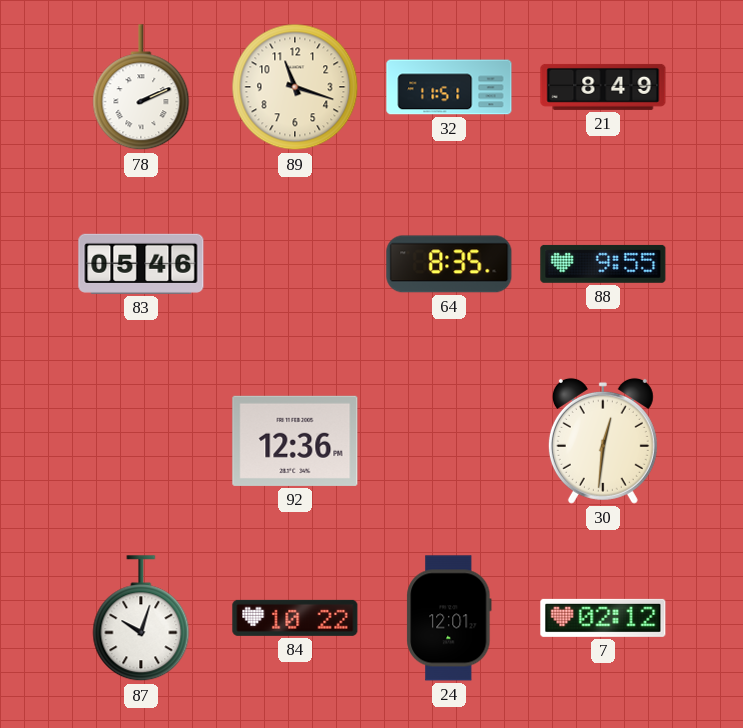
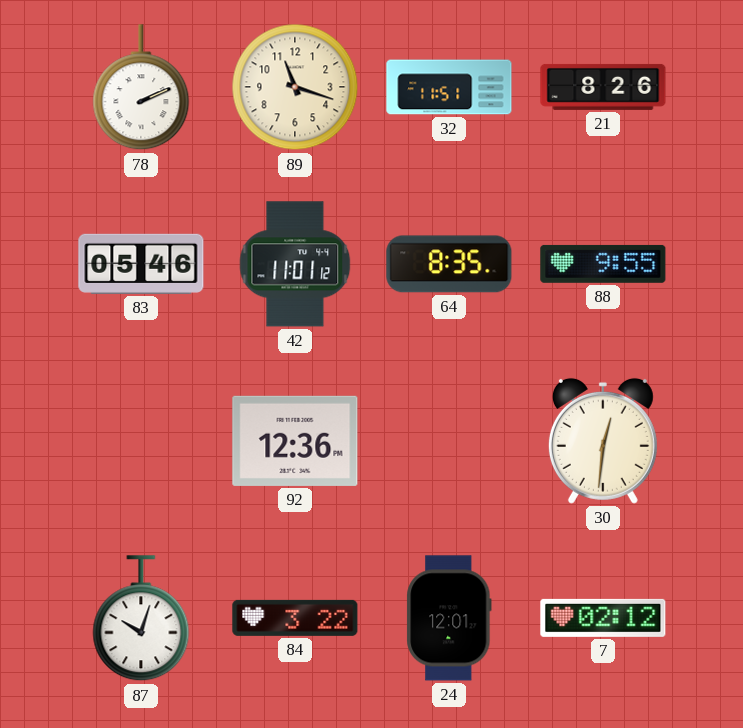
21: 8:49 -> 8:26 (603, 87)
42: none -> 11:01 (295, 264)
84: 10:22 -> 3:22 (295, 618)
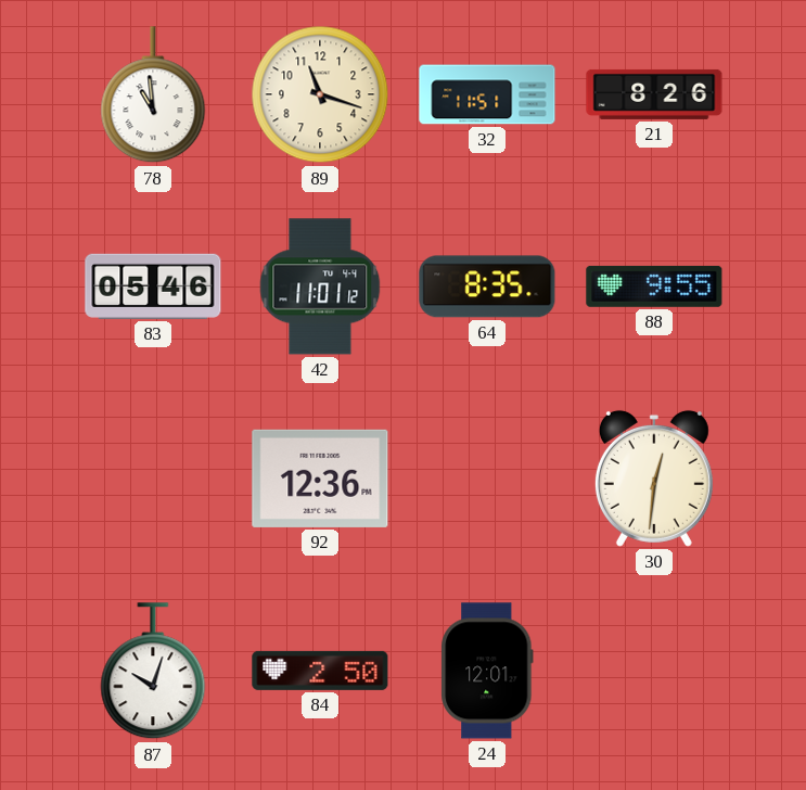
78: 2:11 -> 10:59 (153, 95)
84: 3:22 -> 2:50 (320, 671)
7: 02:12 -> none (603, 618)
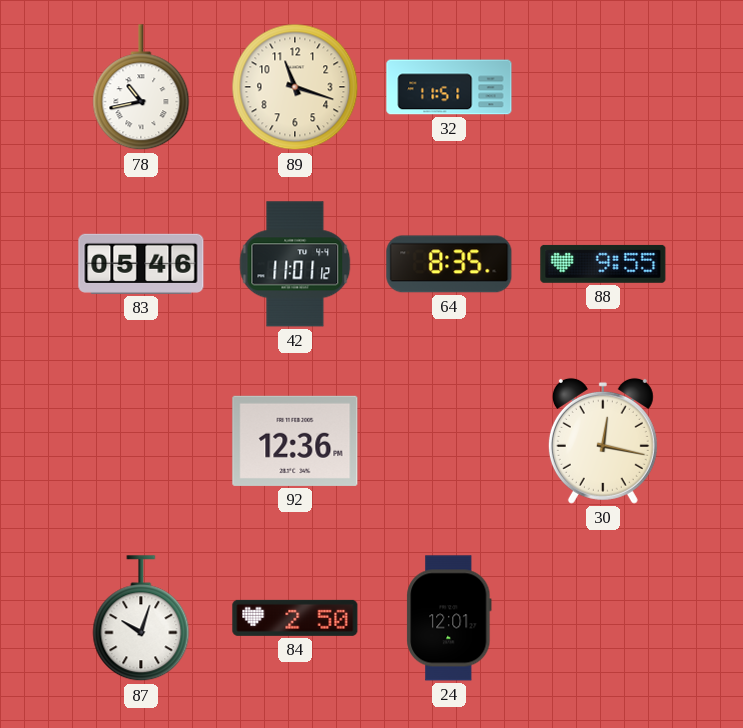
78: 10:59 -> 10:43 (141, 88)
21: 8:26 -> none (654, 94)
30: 12:31 -> 12:17 (603, 441)
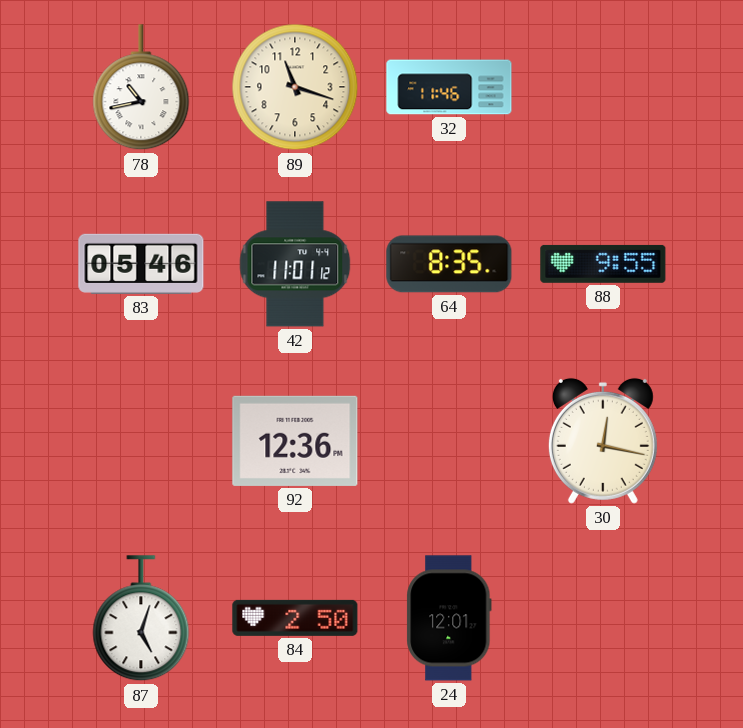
32: 11:51 -> 11:46 (449, 87)
87: 10:03 -> 5:03 (141, 619)
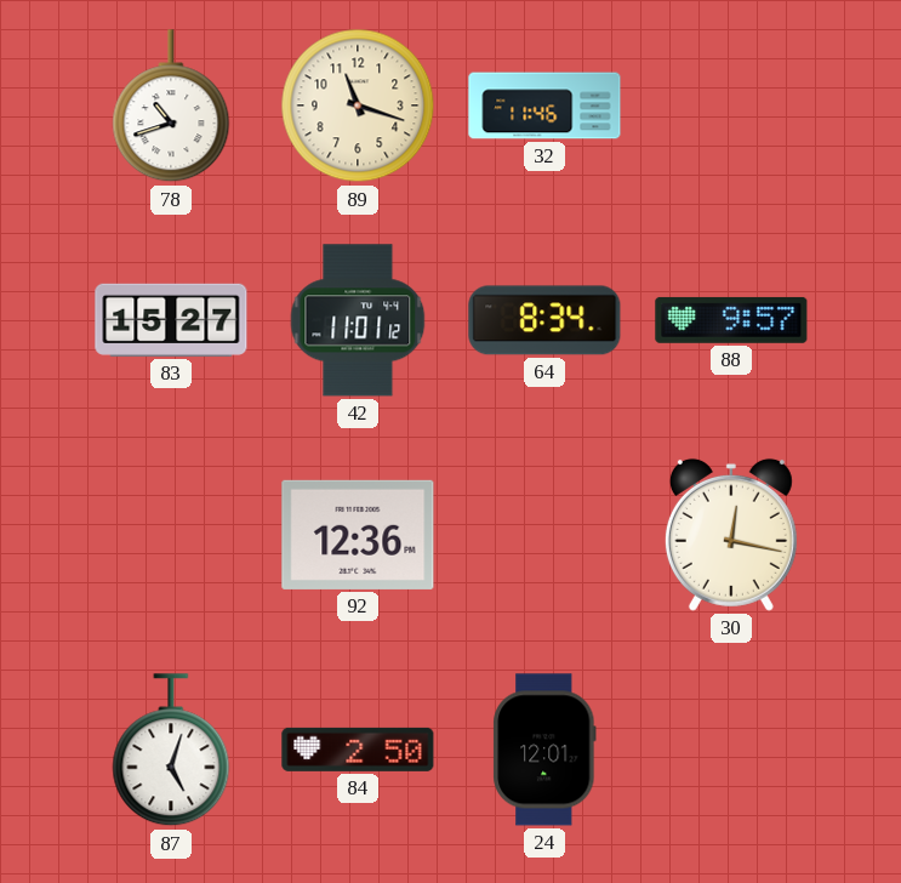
78: 10:43 -> 10:42 (171, 107)
83: 05:46 -> 15:27 (171, 320)
64: 8:35 -> 8:34 (544, 320)
88: 9:55 -> 9:57 (731, 320)
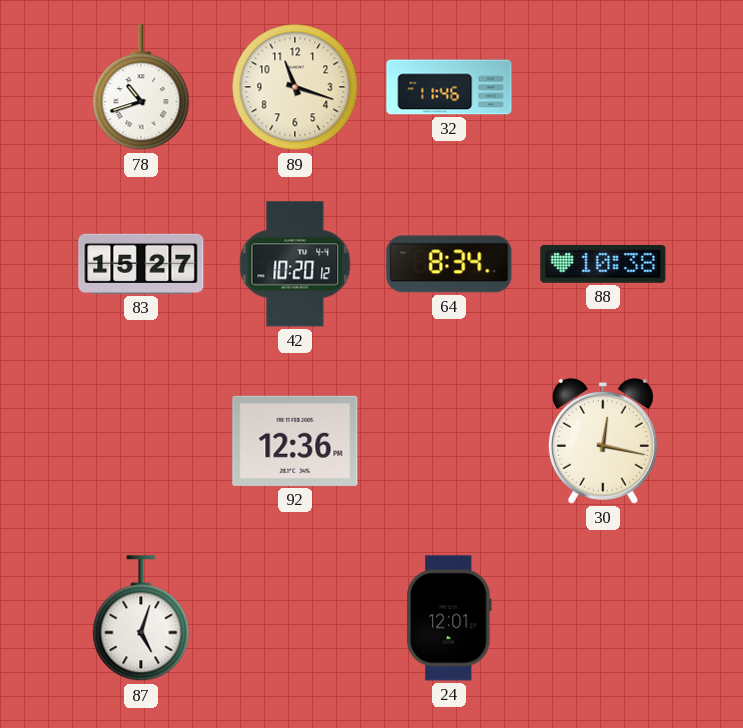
42: 11:01 -> 10:20 (295, 264)
88: 9:57 -> 10:38 (603, 264)
84: 2:50 -> none (358, 750)
